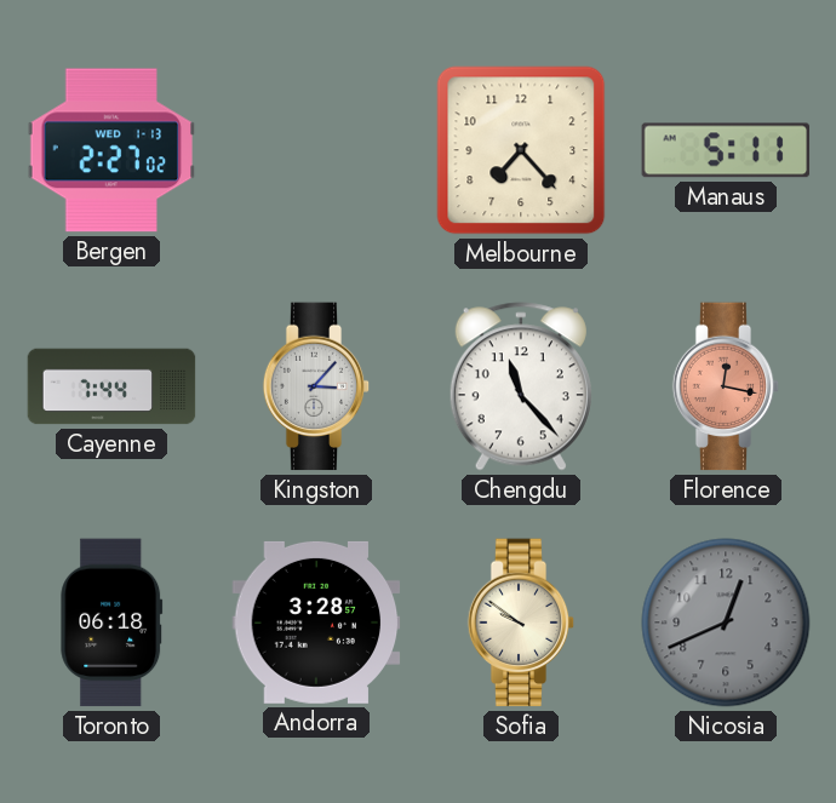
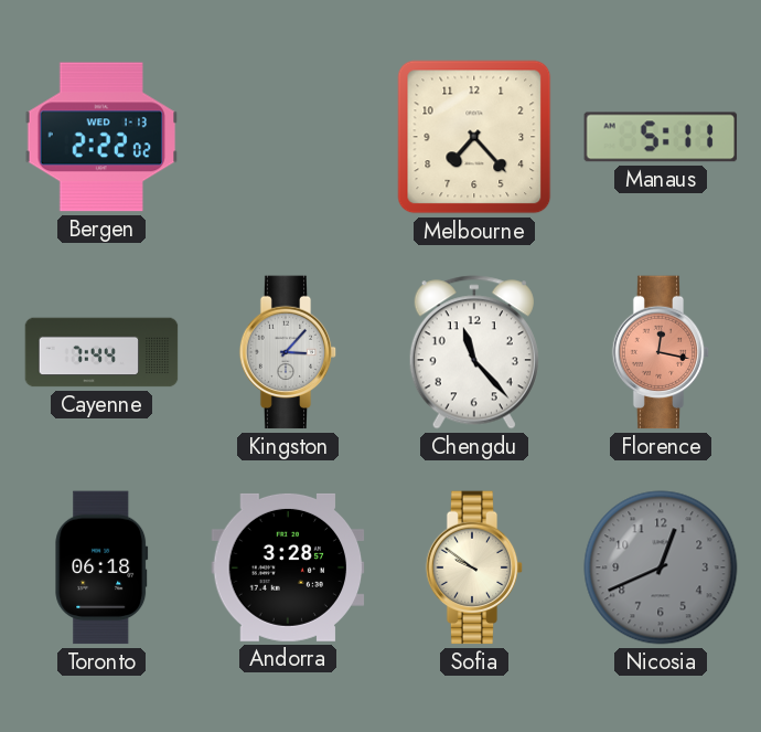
Bergen: 2:27 -> 2:22 (101, 137)
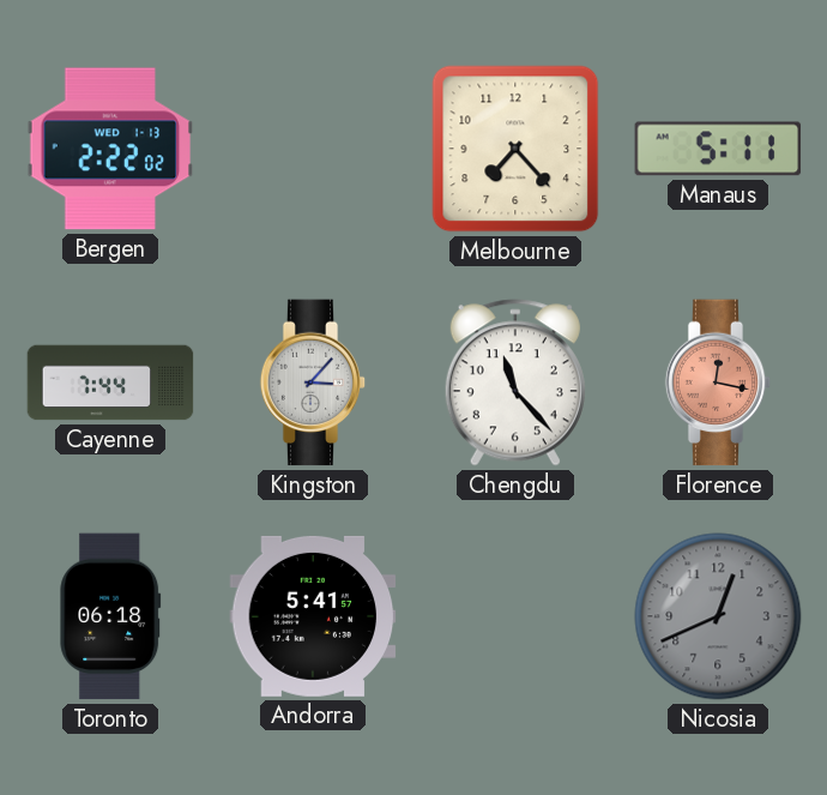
Andorra: 3:28 -> 5:41 (313, 616)
Sofia: 9:51 -> none (474, 567)
